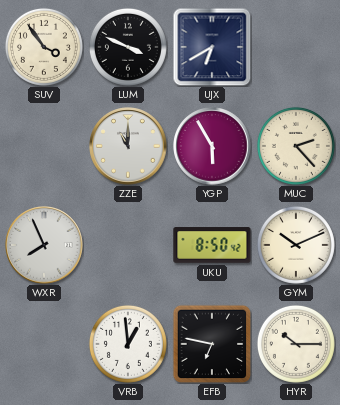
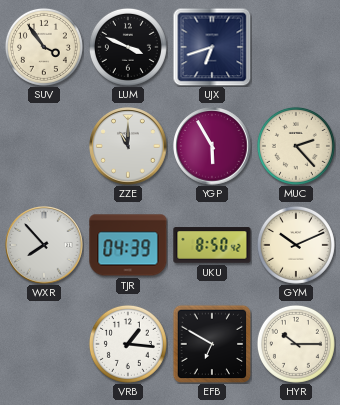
UJX: 6:40 -> 6:42 (212, 47)
WXR: 7:56 -> 7:53 (44, 245)
TJR: none -> 04:39 (128, 245)
VRB: 12:59 -> 1:16 (128, 344)
EFB: 6:47 -> 6:50 (212, 344)
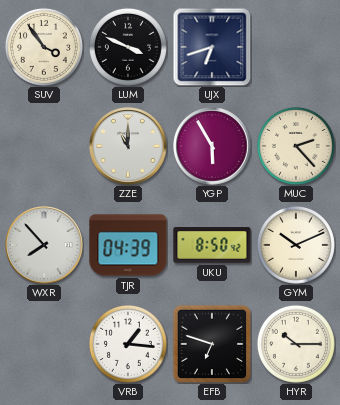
EFB: 6:50 -> 6:48 (212, 344)
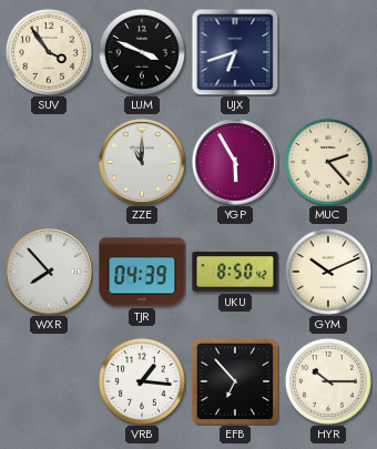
EFB: 6:48 -> 6:53 (235, 381)
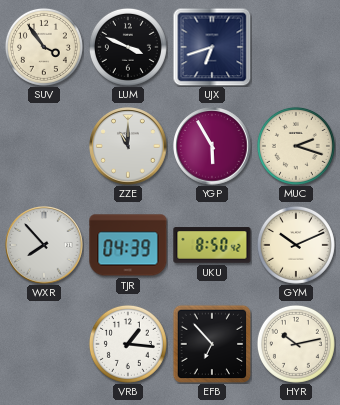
MUC: 2:23 -> 2:18 (296, 146)
HYR: 10:15 -> 10:13 (296, 344)
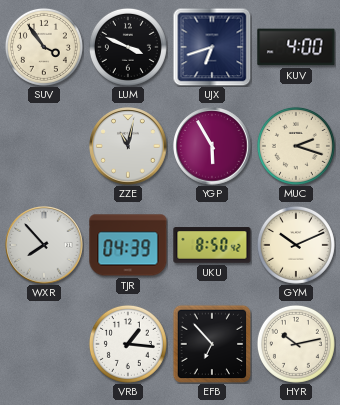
KUV: none -> 4:00 (296, 47)
ZZE: 11:00 -> 11:02 (128, 146)
